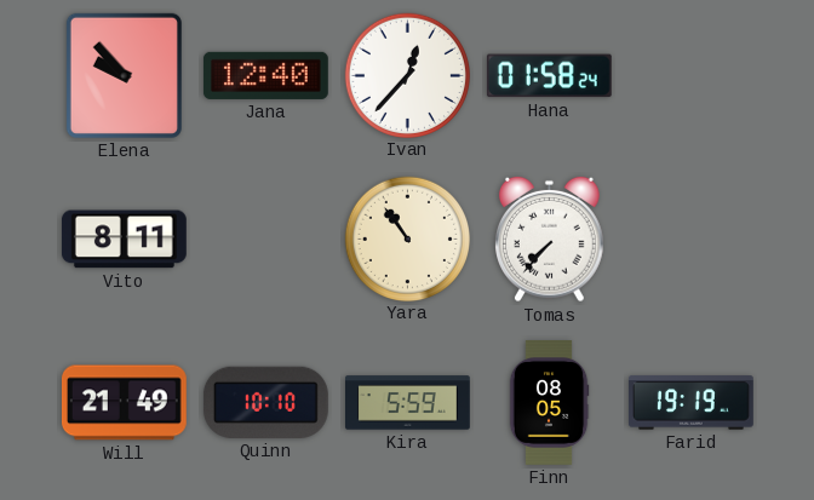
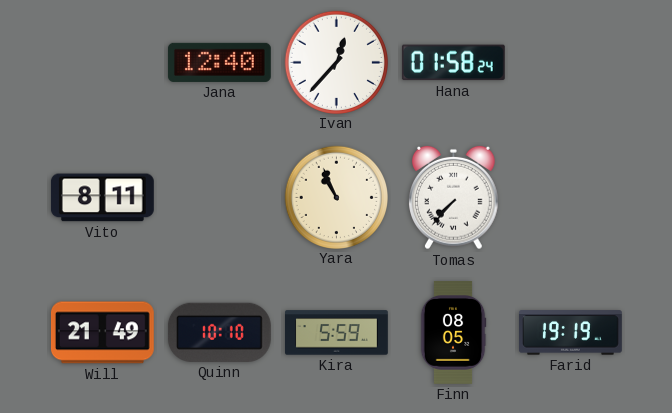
Elena: 9:53 -> none (124, 75)
Yara: 10:54 -> 10:56 (336, 197)
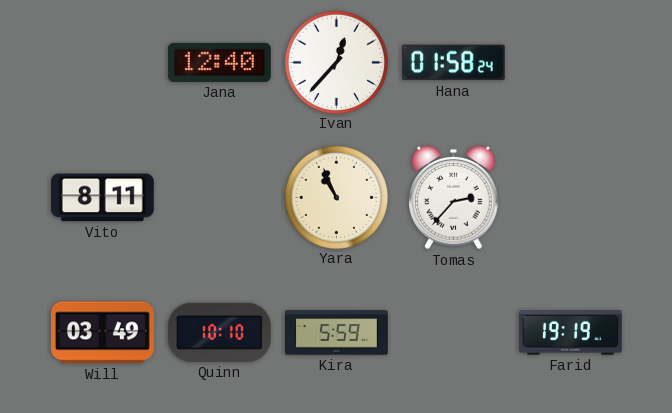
Tomas: 7:37 -> 2:37 (454, 198)
Will: 21:49 -> 03:49 (102, 333)
Finn: 08:05 -> none (453, 333)
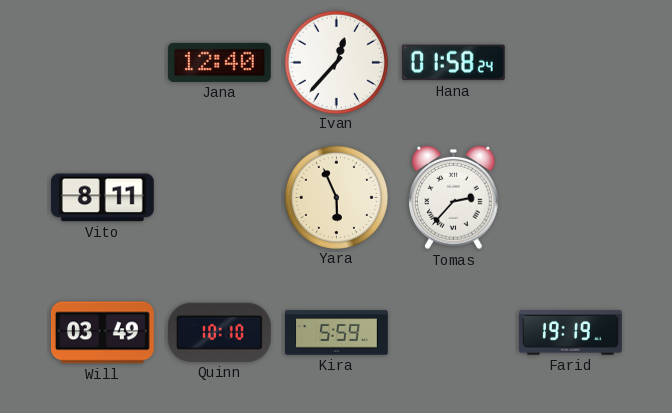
Yara: 10:56 -> 5:56 (336, 197)
